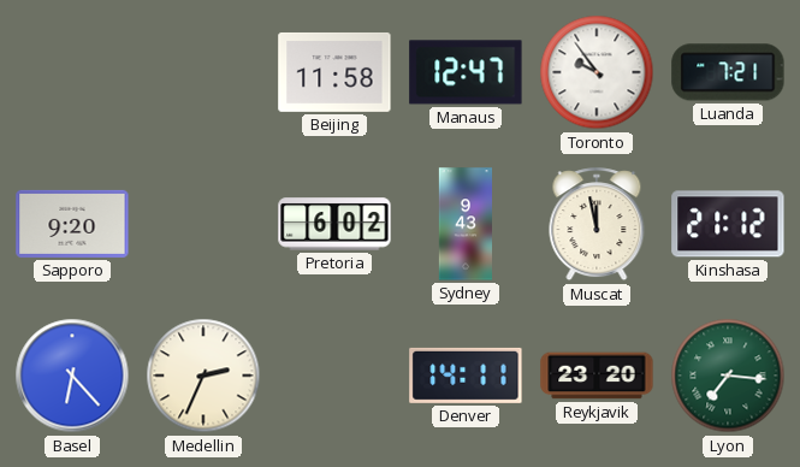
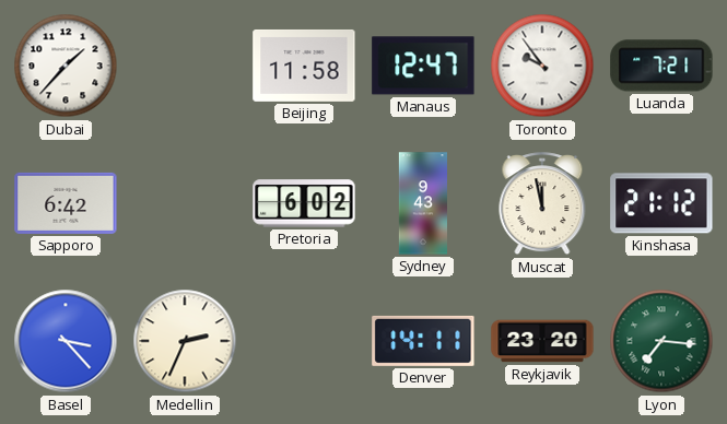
Dubai: none -> 1:37 (66, 66)
Sapporo: 9:20 -> 6:42 (66, 203)
Basel: 6:23 -> 3:23 (66, 341)
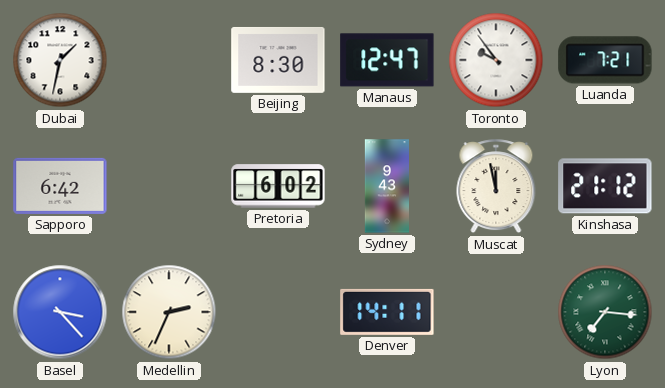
Dubai: 1:37 -> 1:32 (60, 60)
Beijing: 11:58 -> 8:30 (278, 60)
Reykjavik: 23:20 -> none (542, 341)
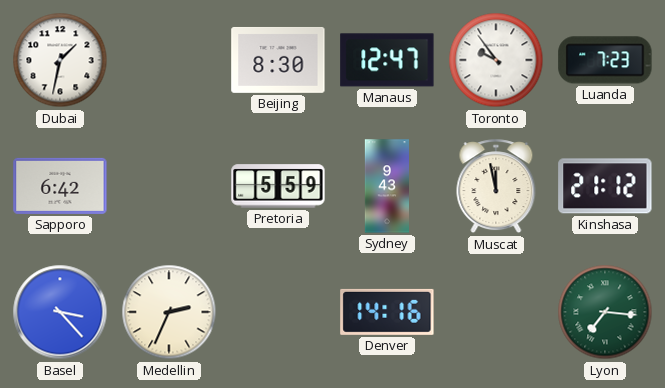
Luanda: 7:21 -> 7:23 (605, 60)
Pretoria: 6:02 -> 5:59 (278, 186)
Denver: 14:11 -> 14:16 (387, 312)
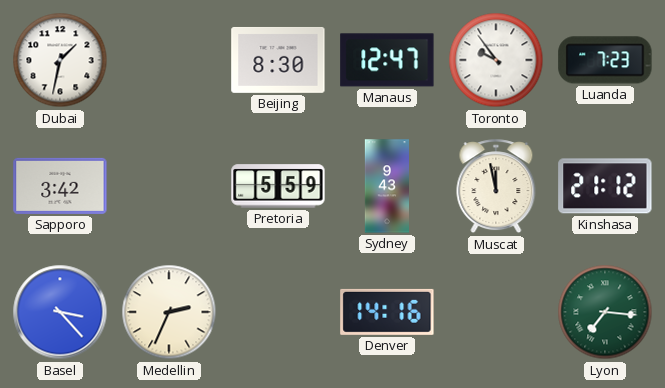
Sapporo: 6:42 -> 3:42 (60, 186)
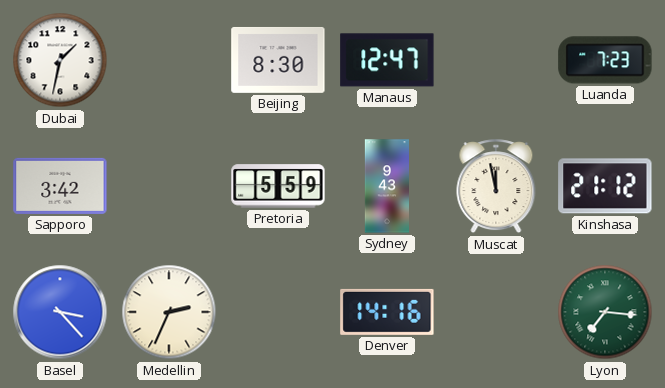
Toronto: 9:54 -> none (496, 60)
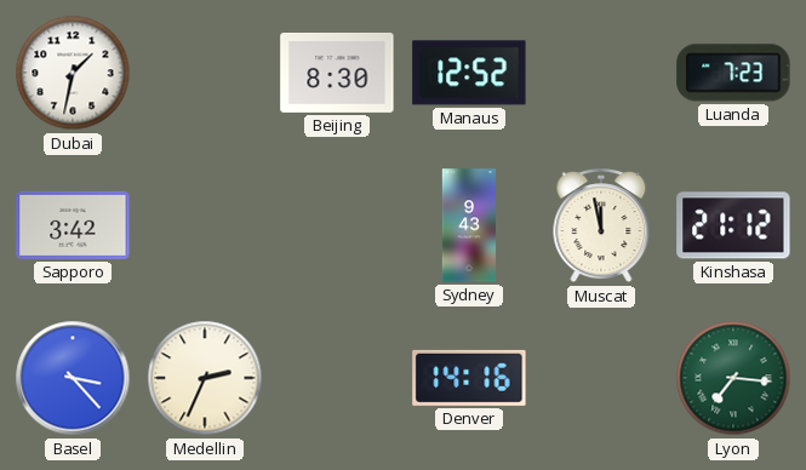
Manaus: 12:47 -> 12:52 (469, 73)
Pretoria: 5:59 -> none (278, 186)
